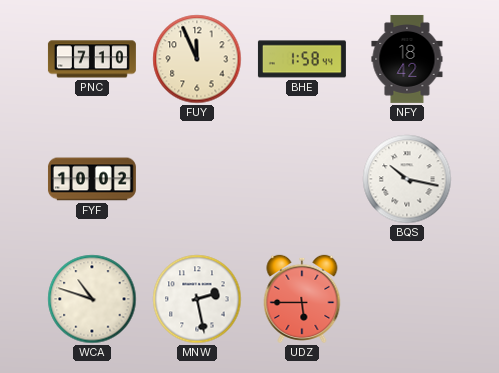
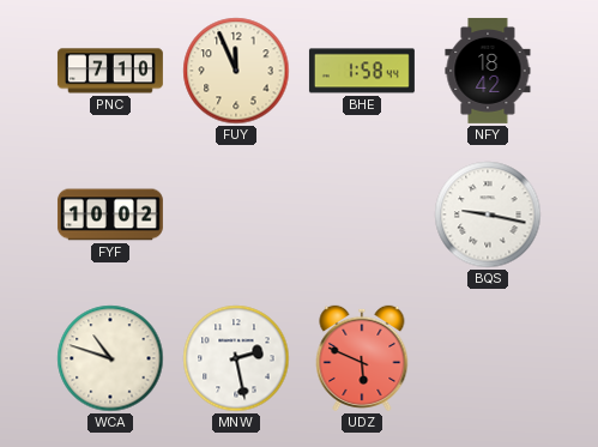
BQS: 10:17 -> 9:17 (488, 215)
UDZ: 5:45 -> 5:49 (362, 358)
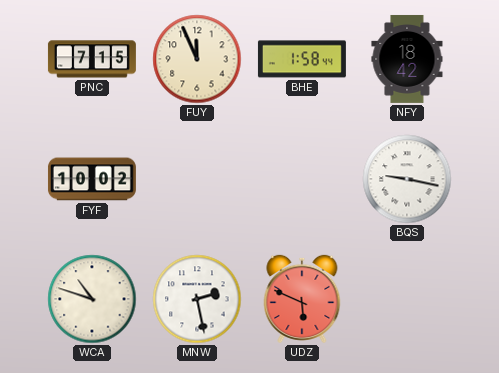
PNC: 7:10 -> 7:15 (92, 59)
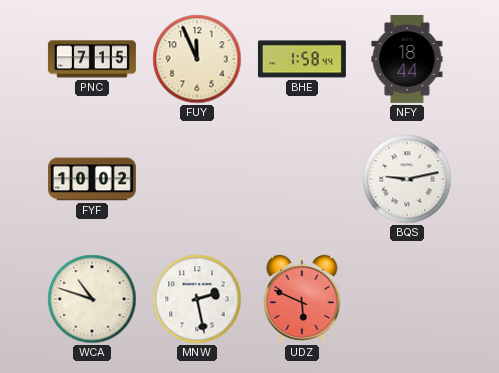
NFY: 18:42 -> 18:44 (407, 59)
BQS: 9:17 -> 9:13 (407, 179)
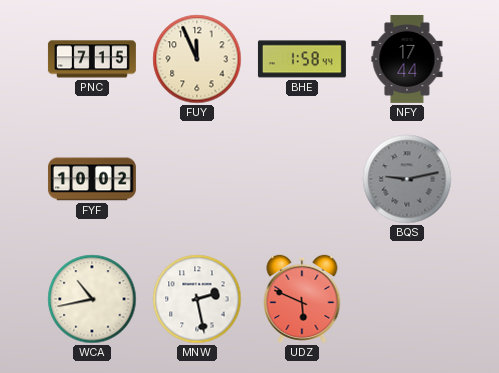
NFY: 18:44 -> 17:44 (407, 59)
BQS dial: white -> grey (407, 179)
WCA: 10:48 -> 10:43 (92, 299)
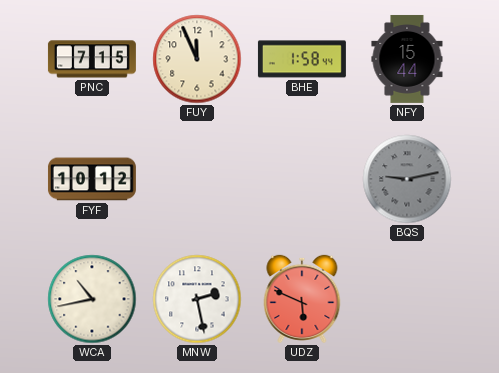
NFY: 17:44 -> 15:44 (407, 59)
FYF: 10:02 -> 10:12 (92, 179)
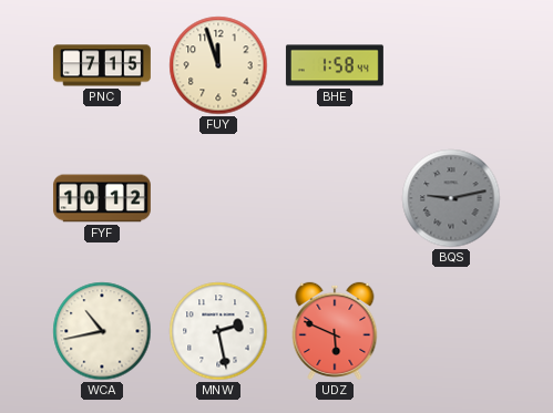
FUY: 11:56 -> 11:57 (218, 65)
NFY: 15:44 -> none (407, 59)
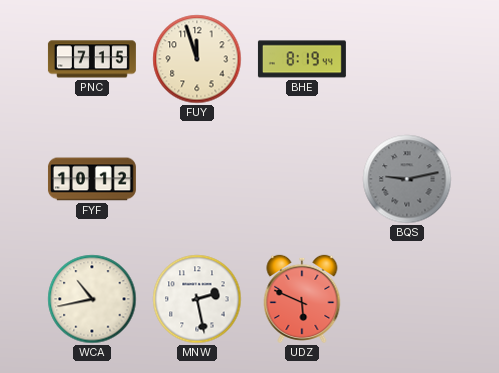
BHE: 1:58 -> 8:19 (302, 59)
